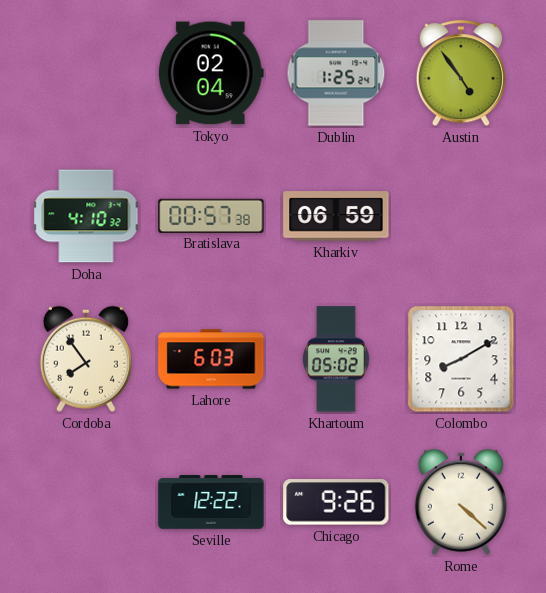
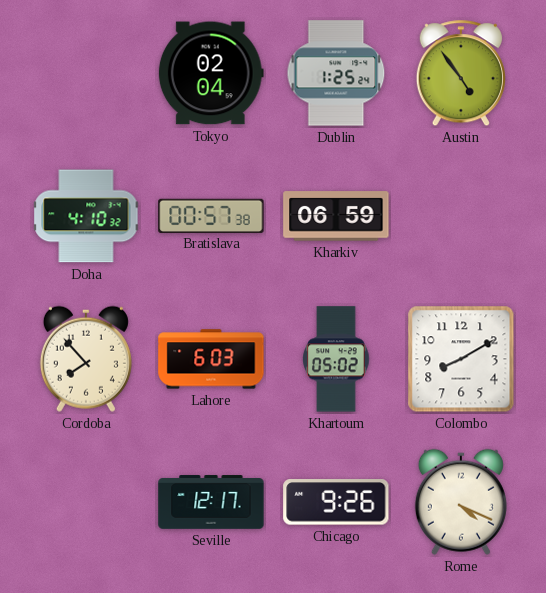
Cordoba: 7:54 -> 7:53 (86, 359)
Seville: 12:22 -> 12:17 (211, 502)
Rome: 4:22 -> 4:19 (461, 502)
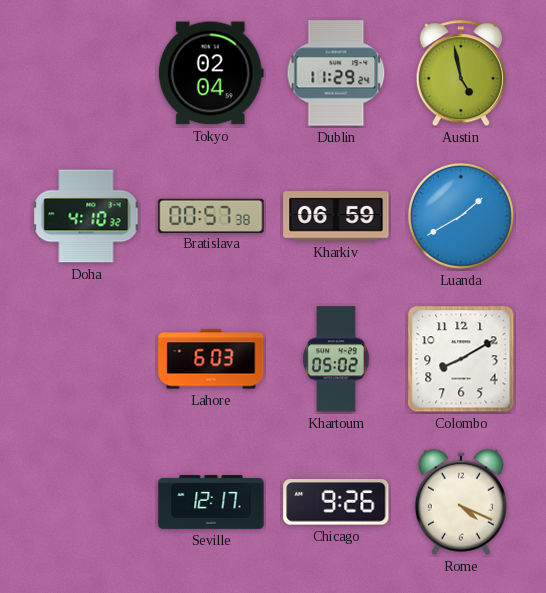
Dublin: 1:25 -> 11:29 (336, 73)
Austin: 4:54 -> 4:58 (461, 74)
Luanda: none -> 1:40 (461, 216)
Cordoba: 7:53 -> none (86, 359)
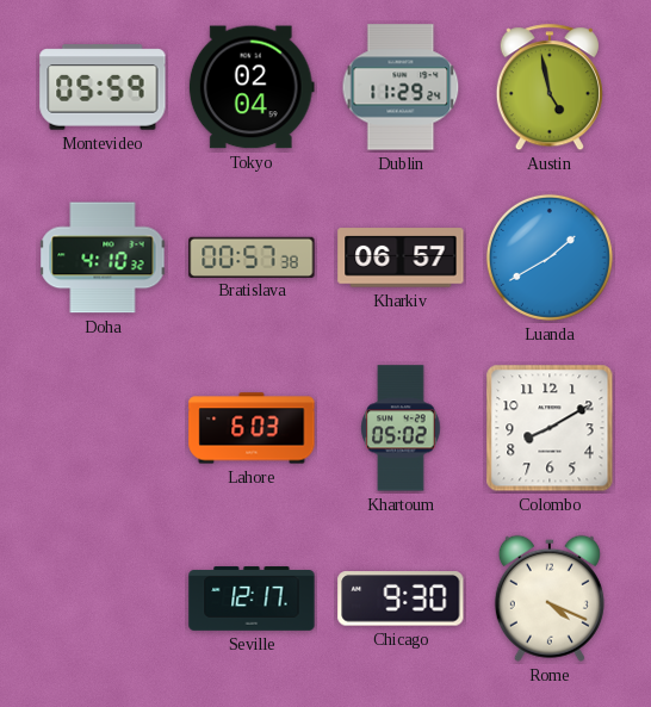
Montevideo: none -> 05:59 (103, 87)
Kharkiv: 06:59 -> 06:57 (401, 258)
Chicago: 9:26 -> 9:30 (401, 599)
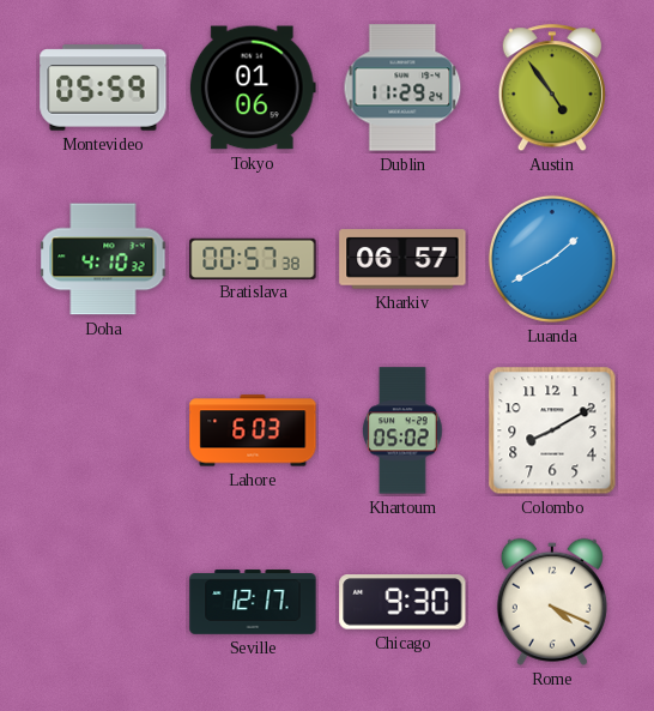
Tokyo: 02:04 -> 01:06 (253, 88)
Austin: 4:58 -> 4:54 (552, 89)
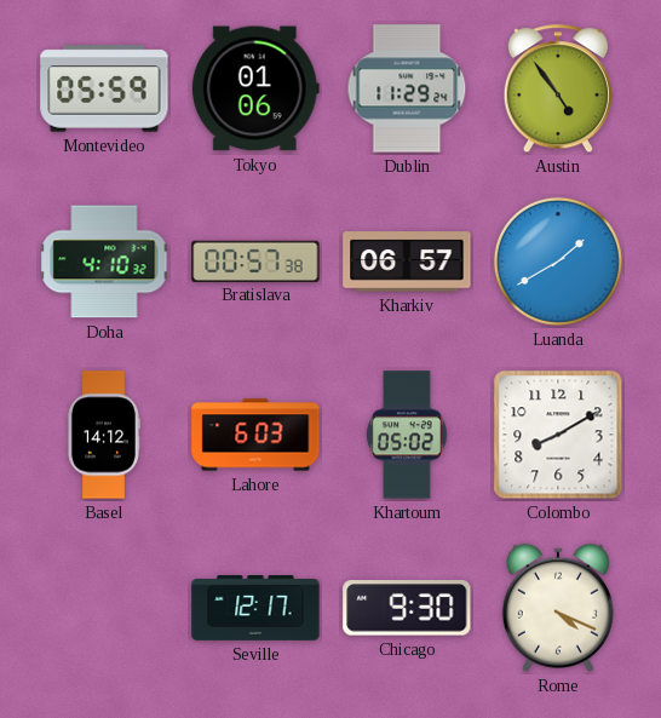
Basel: none -> 14:12 (103, 435)
